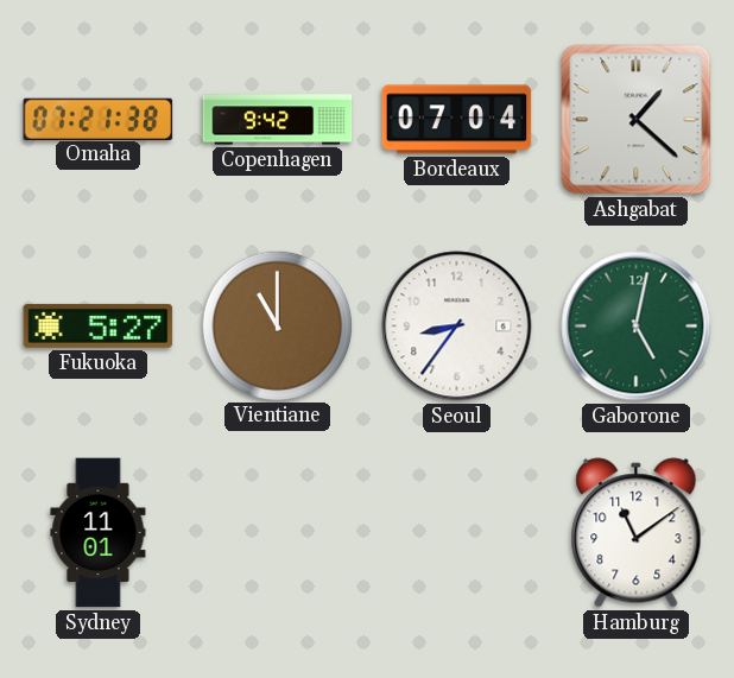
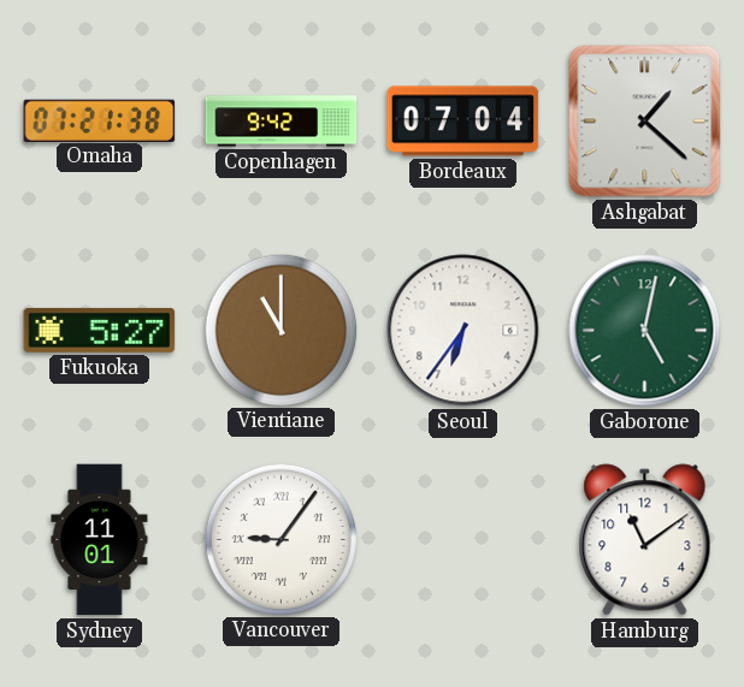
Seoul: 8:36 -> 6:36 (463, 331)
Vancouver: none -> 9:06 (281, 539)
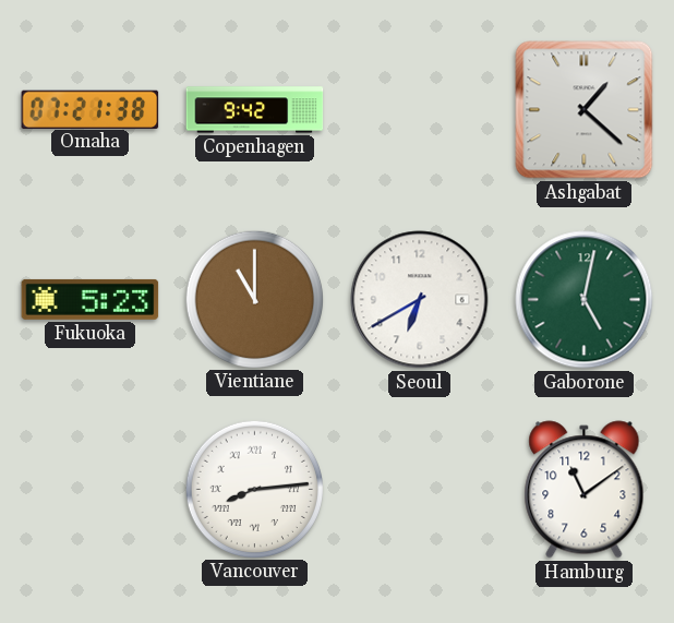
Bordeaux: 07:04 -> none (463, 122)
Fukuoka: 5:27 -> 5:23 (91, 299)
Seoul: 6:36 -> 6:40 (420, 300)
Sydney: 11:01 -> none (100, 540)
Vancouver: 9:06 -> 8:14 (254, 489)
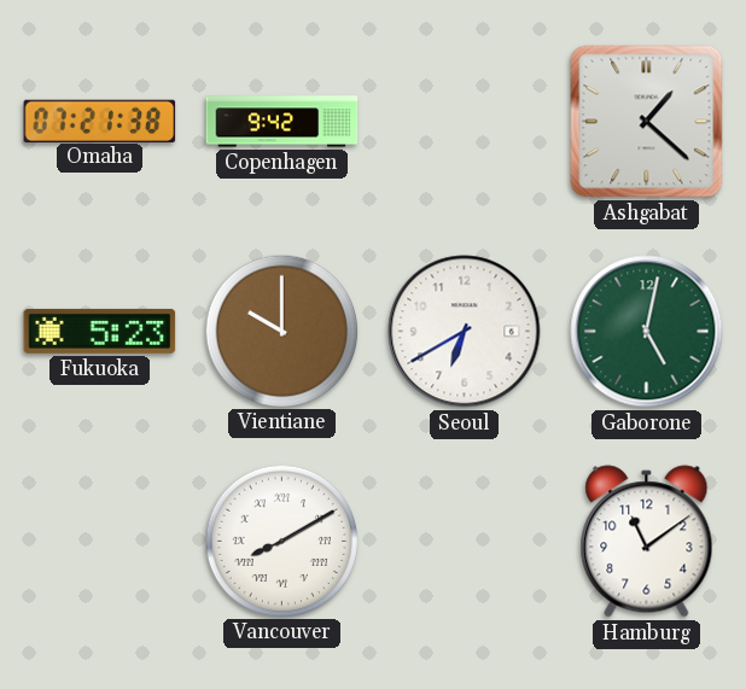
Vientiane: 11:00 -> 10:00 (281, 331)
Vancouver: 8:14 -> 8:10 (281, 541)
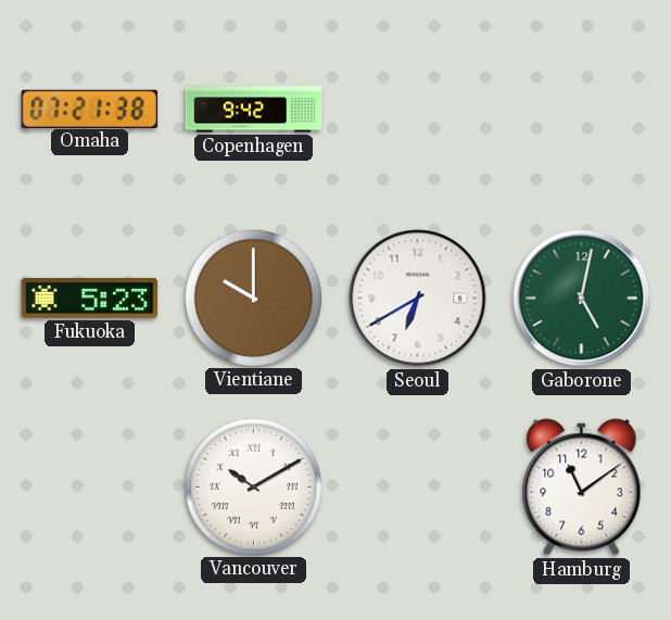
Ashgabat: 1:22 -> none (647, 122)
Vancouver: 8:10 -> 10:10 (253, 486)
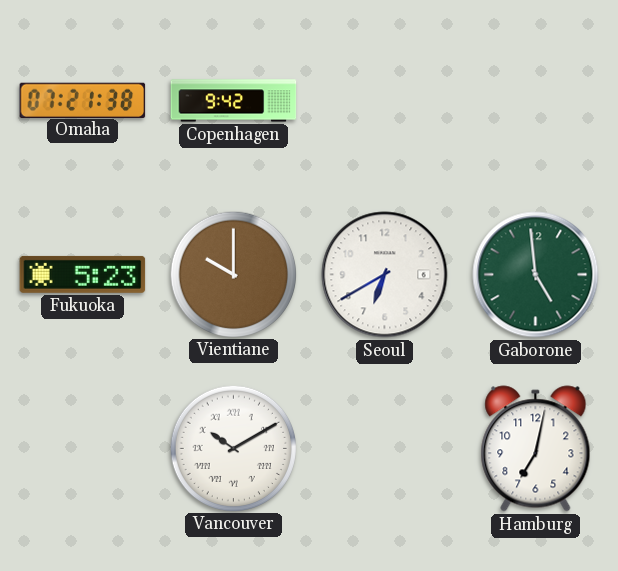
Gaborone: 5:02 -> 4:59 (536, 275)
Hamburg: 11:09 -> 7:02 (536, 449)
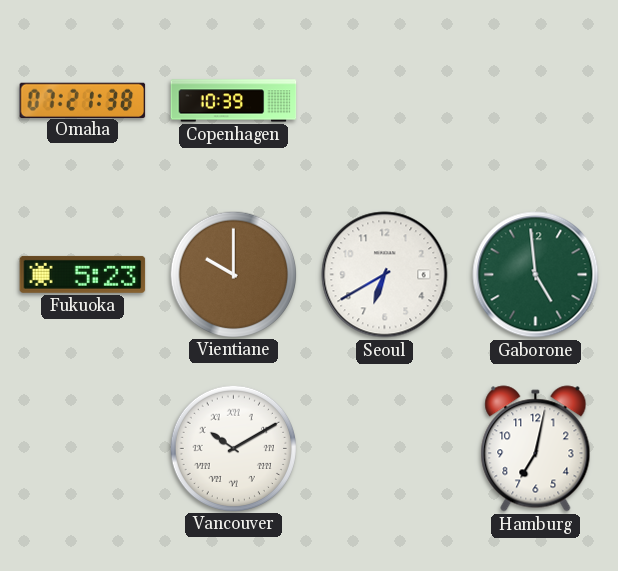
Copenhagen: 9:42 -> 10:39 (234, 101)
